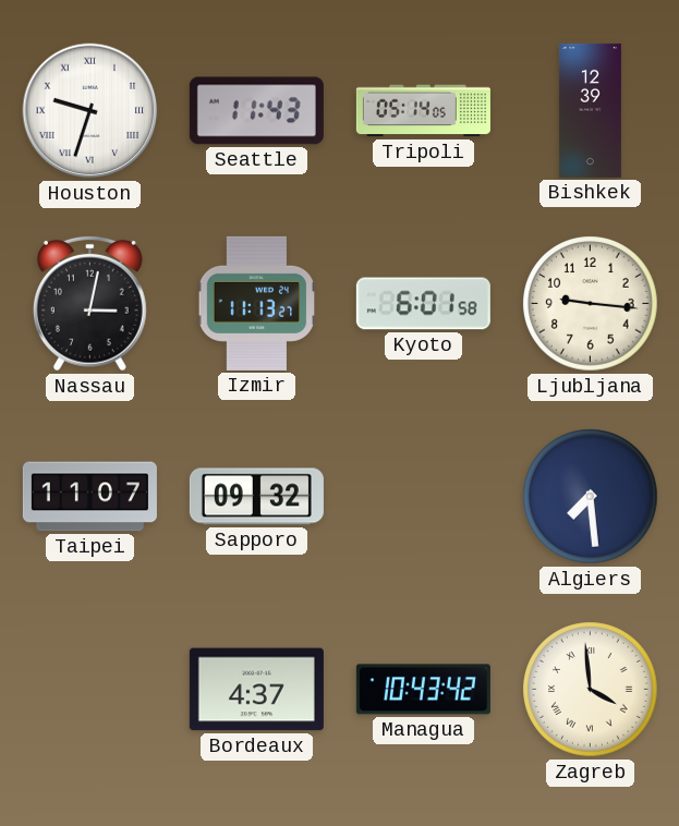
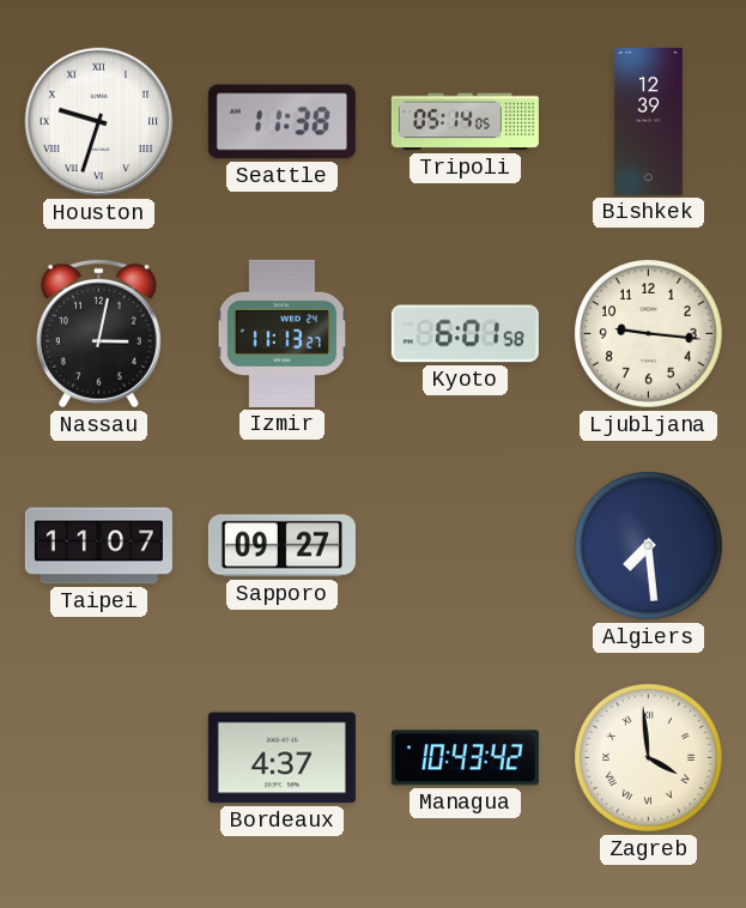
Seattle: 11:43 -> 11:38 (281, 122)
Sapporo: 09:32 -> 09:27 (281, 546)
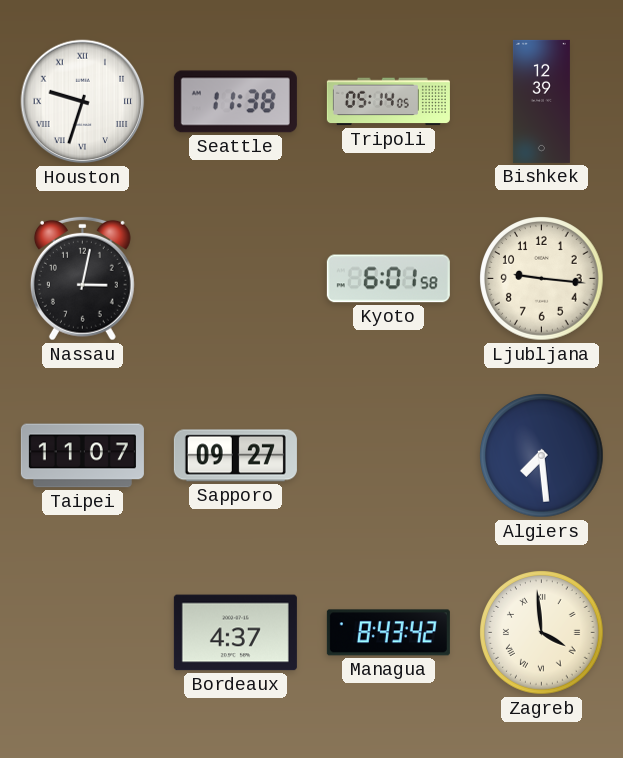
Izmir: 11:13 -> none (283, 333)
Managua: 10:43 -> 8:43 (388, 633)
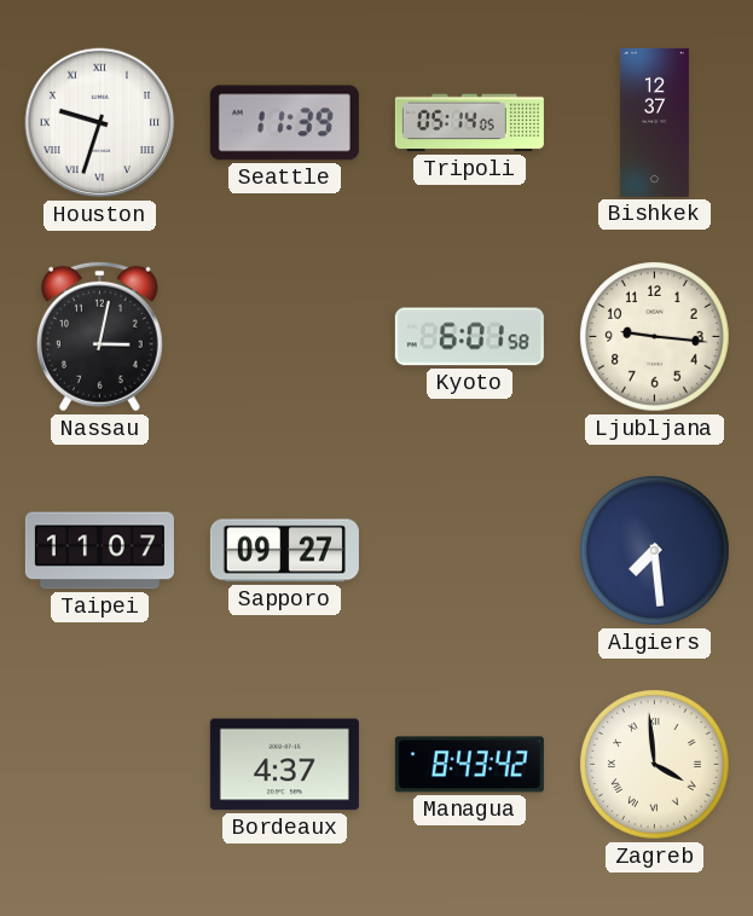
Seattle: 11:38 -> 11:39 (284, 123)
Bishkek: 12:39 -> 12:37 (654, 122)
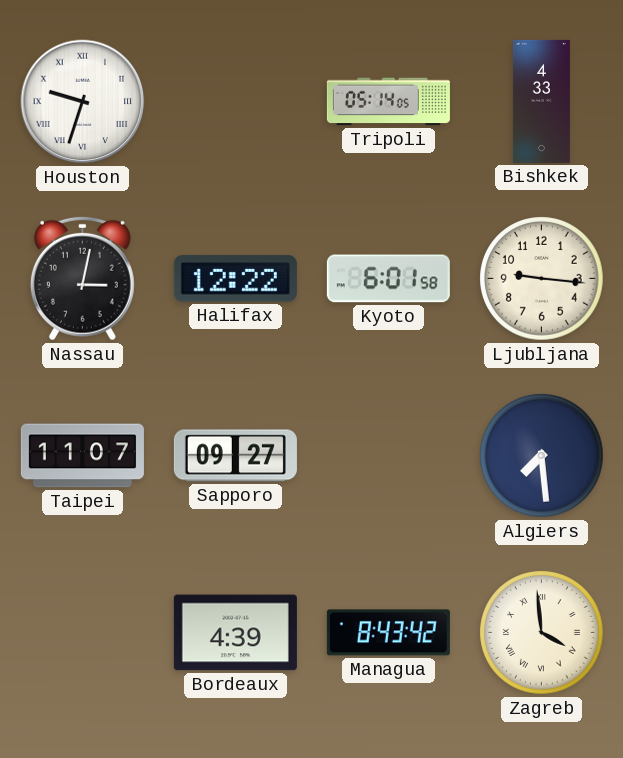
Seattle: 11:39 -> none (284, 123)
Bishkek: 12:37 -> 4:33 (541, 101)
Halifax: none -> 12:22 (235, 279)
Bordeaux: 4:37 -> 4:39 (235, 633)
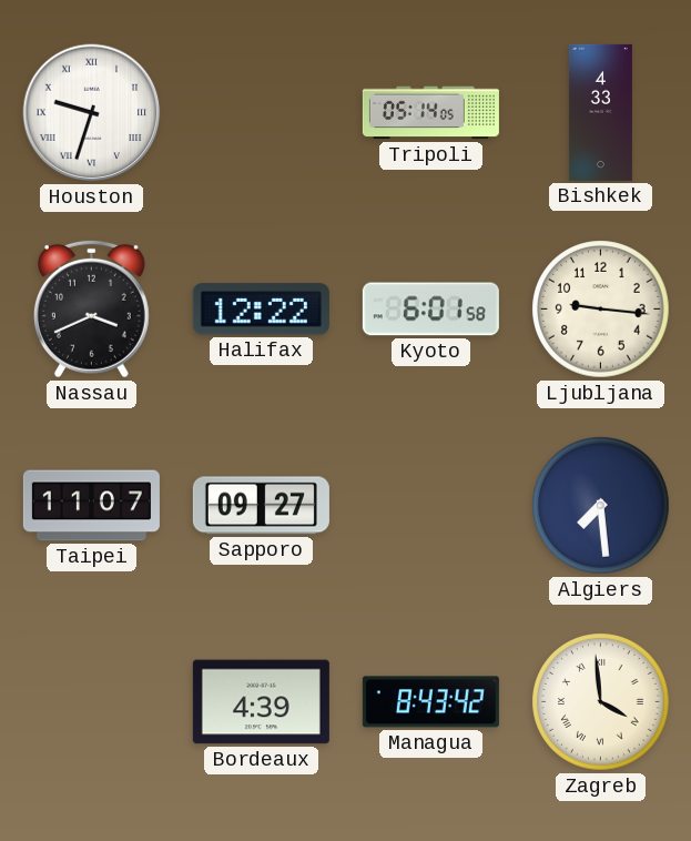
Nassau: 3:02 -> 3:41 (91, 308)
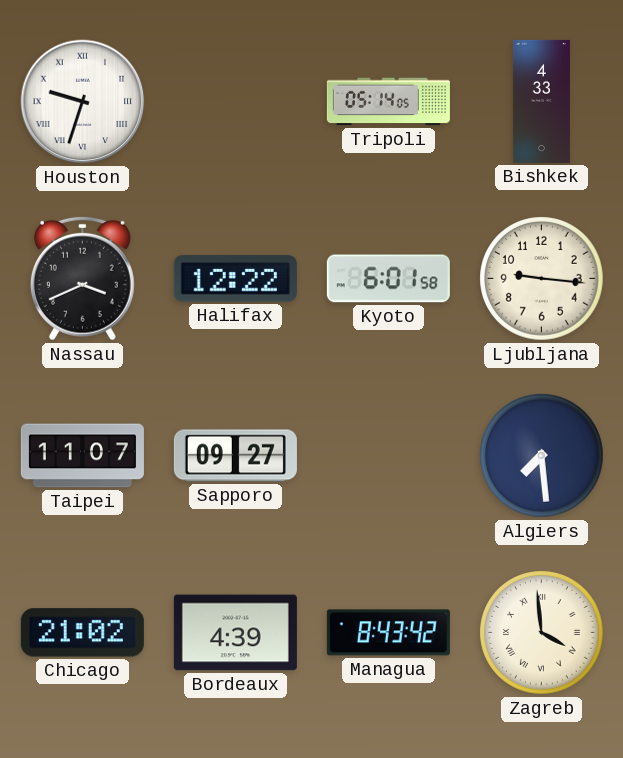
Chicago: none -> 21:02 (82, 633)
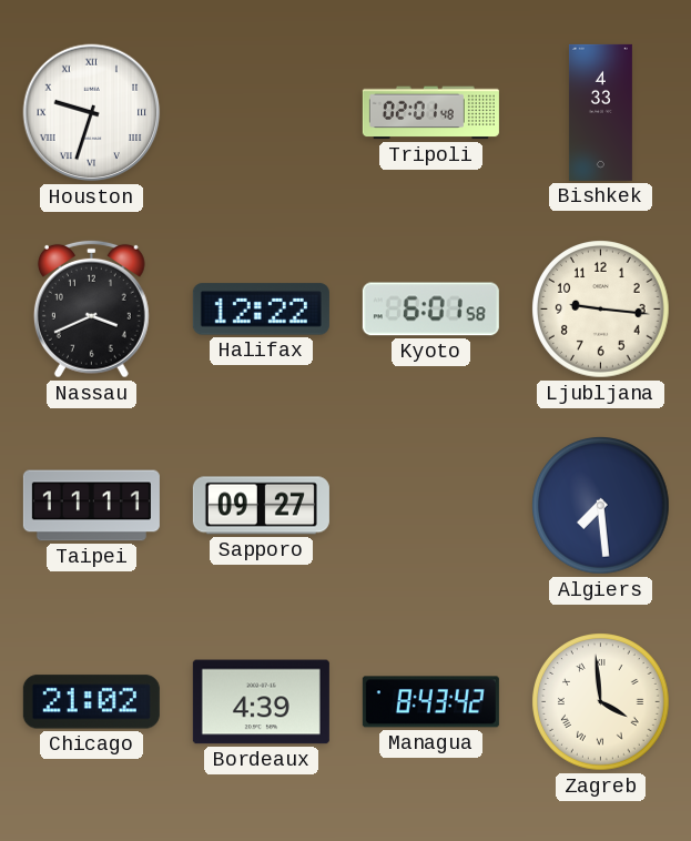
Tripoli: 05:14 -> 02:01 (430, 113)
Taipei: 11:07 -> 11:11 (91, 506)
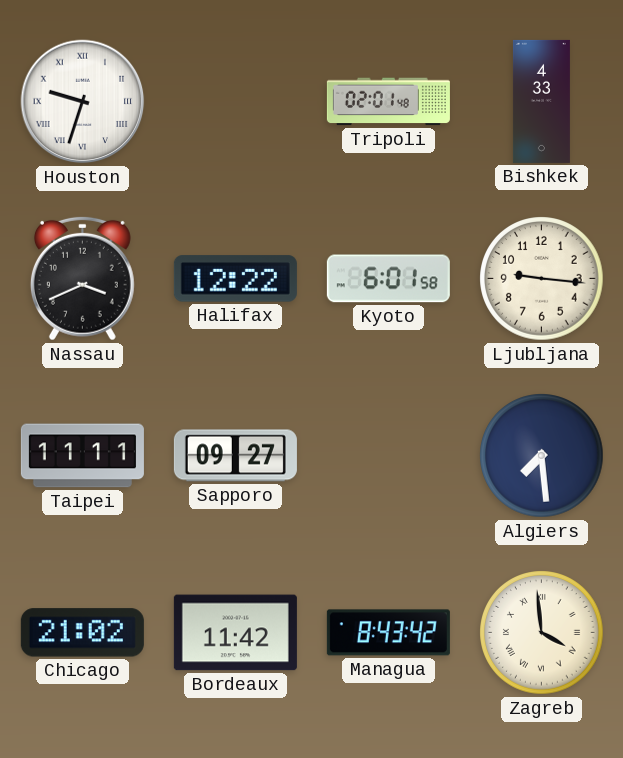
Bordeaux: 4:39 -> 11:42 (235, 633)
